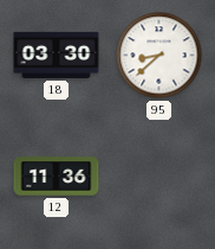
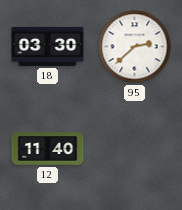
95: 8:38 -> 2:38 (135, 47)
12: 11:36 -> 11:40 (48, 149)
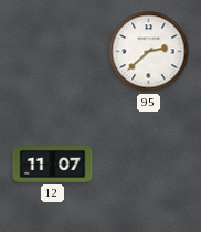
18: 03:30 -> none (48, 46)
12: 11:40 -> 11:07 (53, 165)
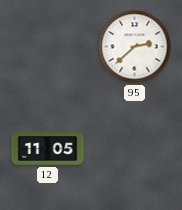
12: 11:07 -> 11:05 (48, 149)
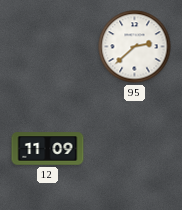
12: 11:05 -> 11:09 (48, 149)
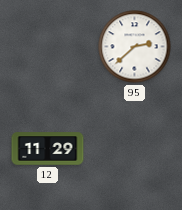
12: 11:09 -> 11:29 (48, 149)
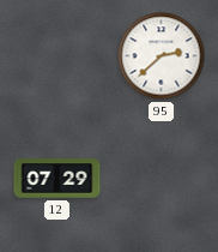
12: 11:29 -> 07:29 (57, 179)
